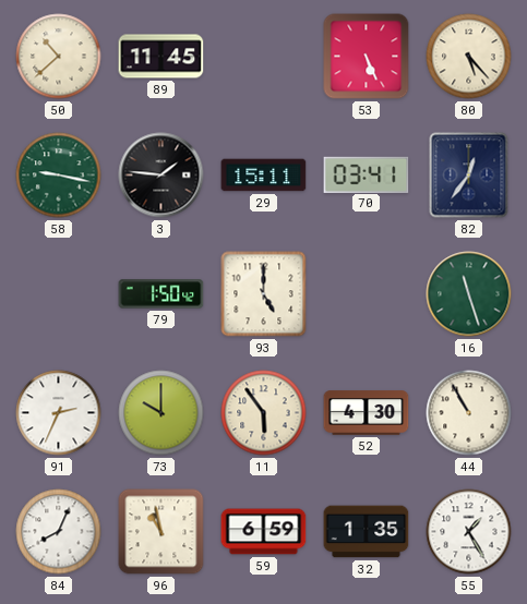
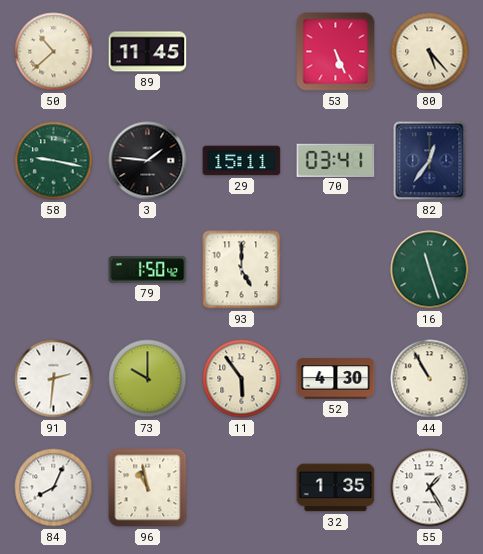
91: 2:34 -> 2:31 (54, 379)
59: 6:59 -> none (264, 532)
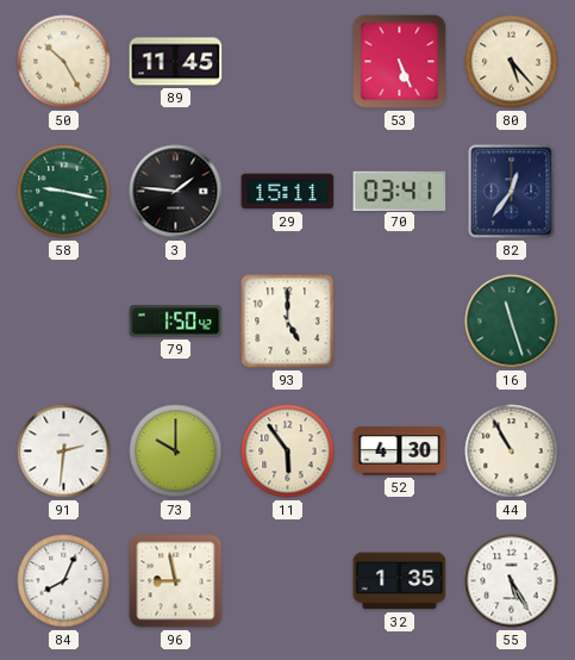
50: 10:38 -> 10:25 (64, 62)
96: 10:58 -> 8:58 (176, 581)
55: 1:25 -> 5:25 (512, 581)
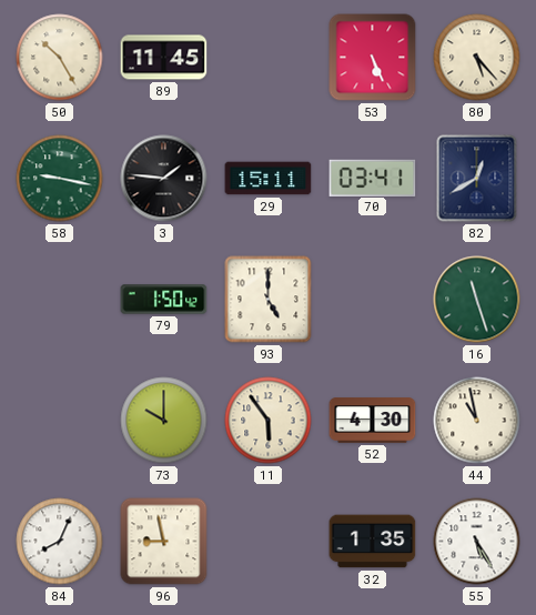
82: 12:36 -> 12:40 (477, 179)
91: 2:31 -> none (64, 452)
44: 10:55 -> 10:58 (477, 421)
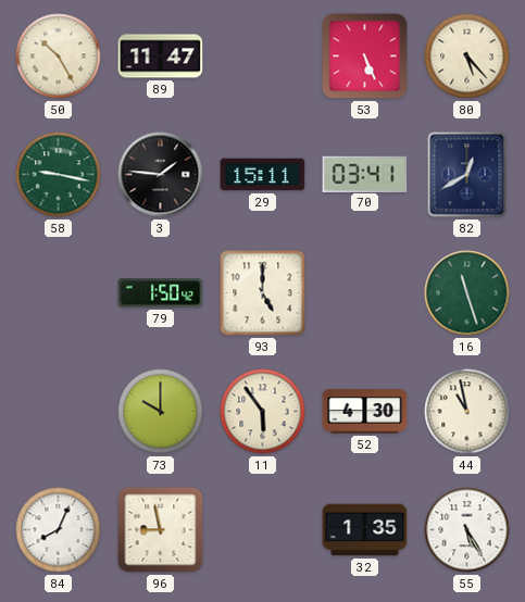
89: 11:45 -> 11:47 (161, 57)
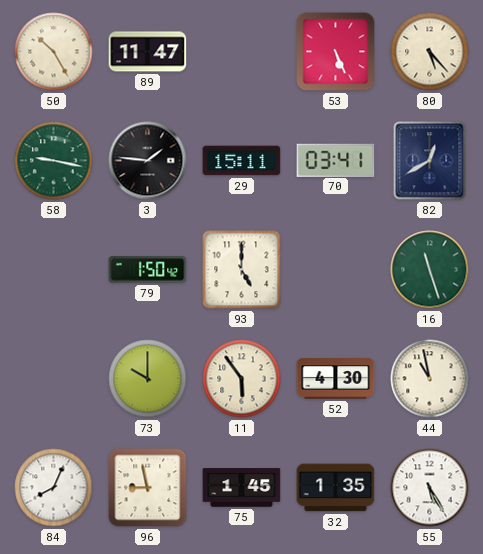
75: none -> 1:45 (242, 488)
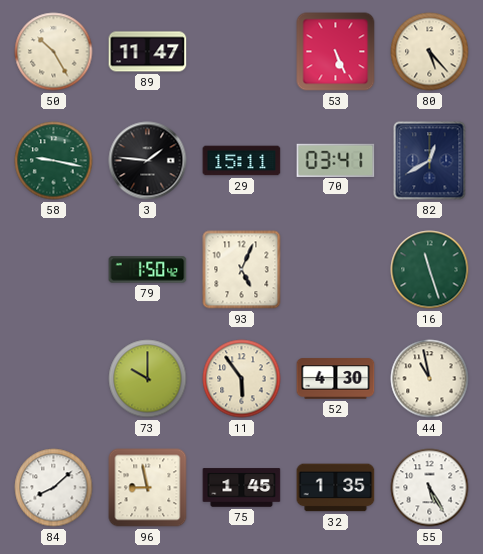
93: 5:00 -> 5:04 (242, 270)
84: 8:04 -> 8:08 (54, 488)
